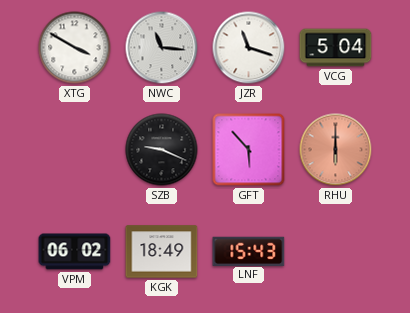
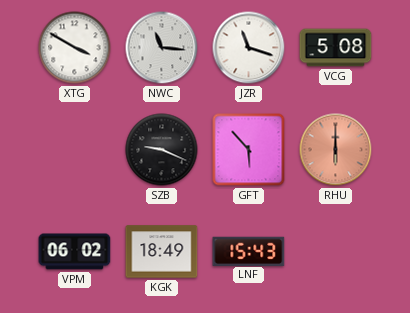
VCG: 5:04 -> 5:08 (336, 48)
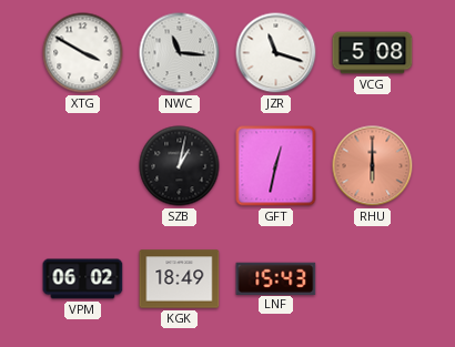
SZB: 9:19 -> 1:02 (180, 166)
GFT: 5:53 -> 12:32 (276, 166)
